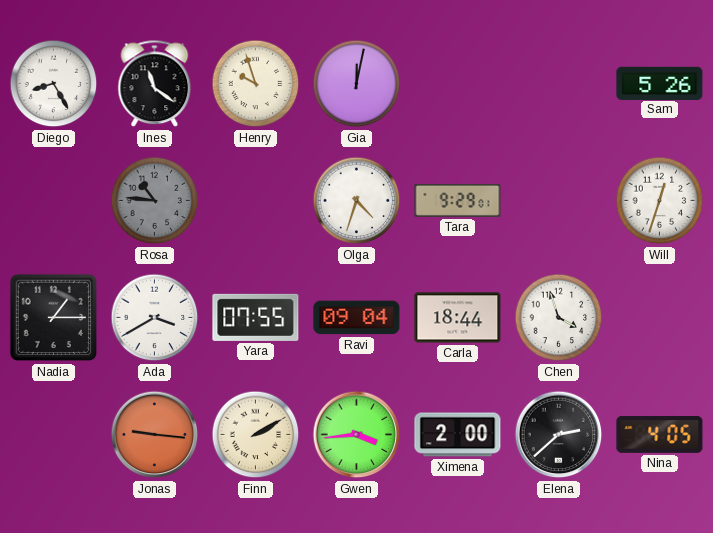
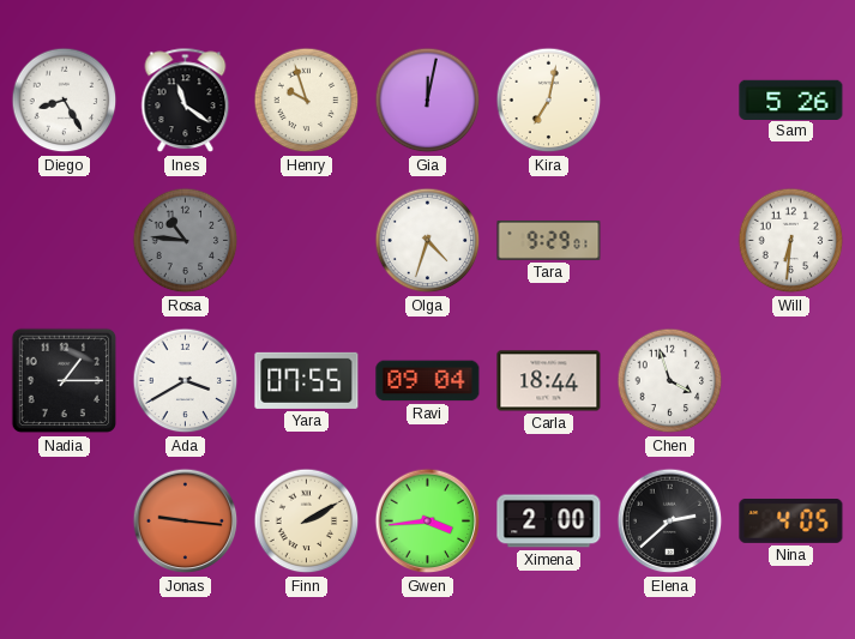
Kira: none -> 7:02 (549, 101)
Will: 12:33 -> 6:31 (791, 241)
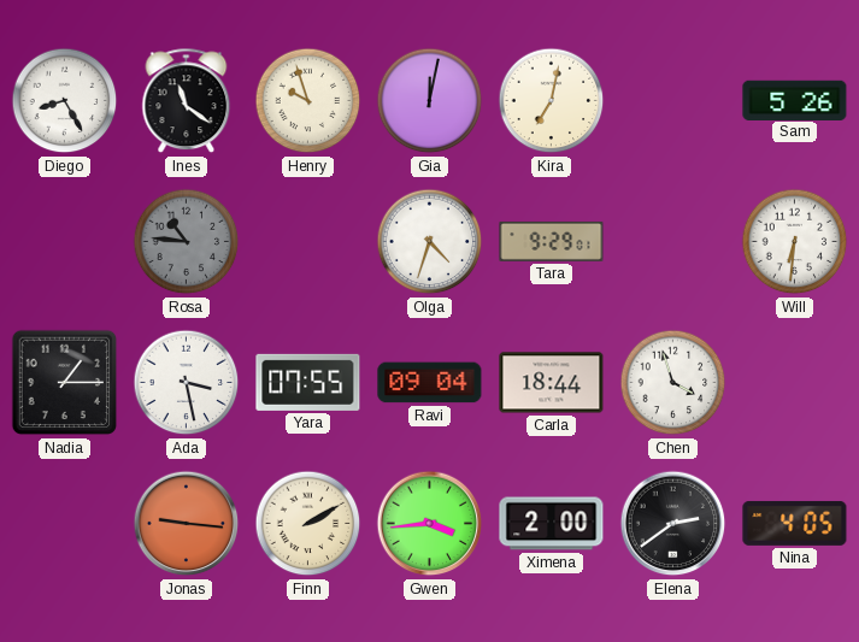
Ada: 3:40 -> 3:28 (187, 383)
Elena: 2:38 -> 2:39 (673, 524)
